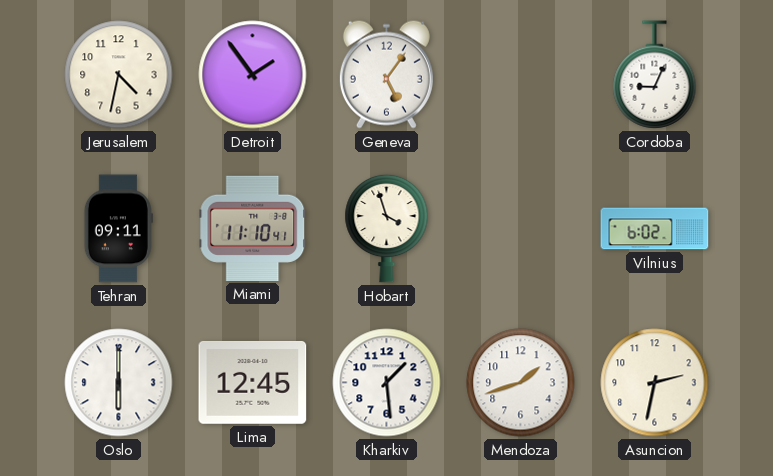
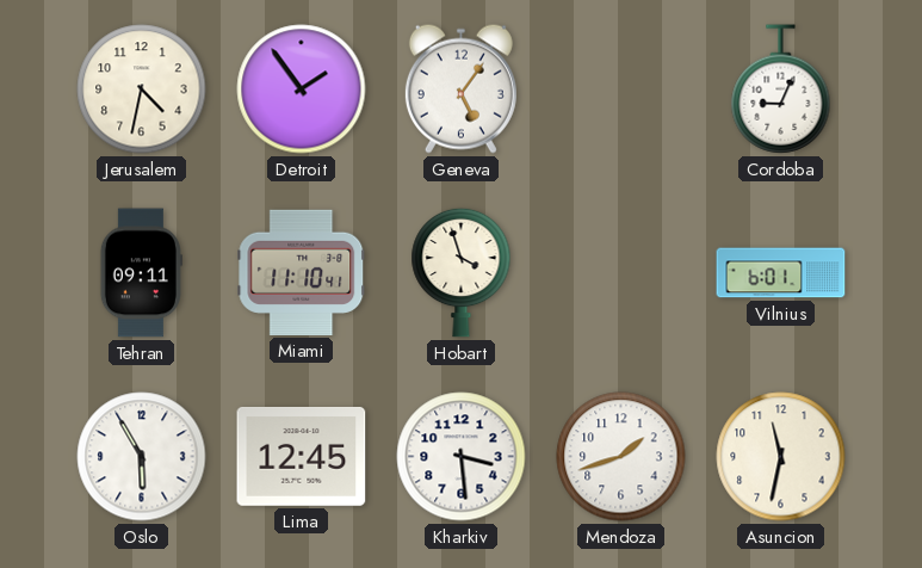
Vilnius: 6:02 -> 6:01 (781, 273)
Oslo: 6:00 -> 5:55 (142, 457)
Kharkiv: 1:29 -> 3:29 (462, 457)
Asuncion: 2:32 -> 11:32 (781, 457)
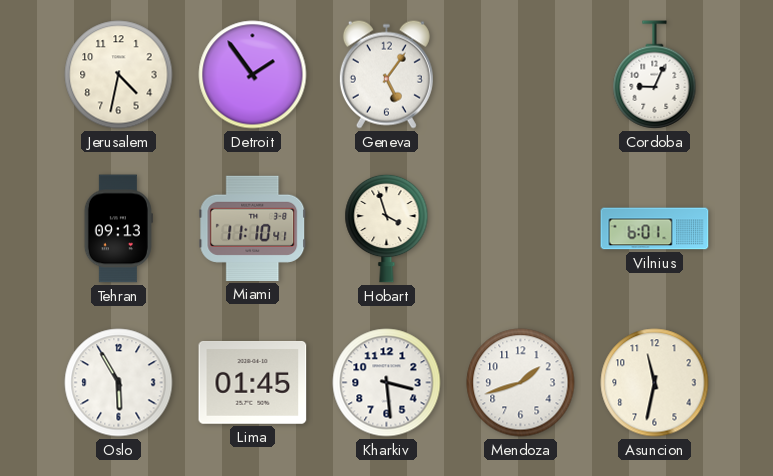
Tehran: 09:11 -> 09:13 (118, 229)
Lima: 12:45 -> 01:45 (253, 382)
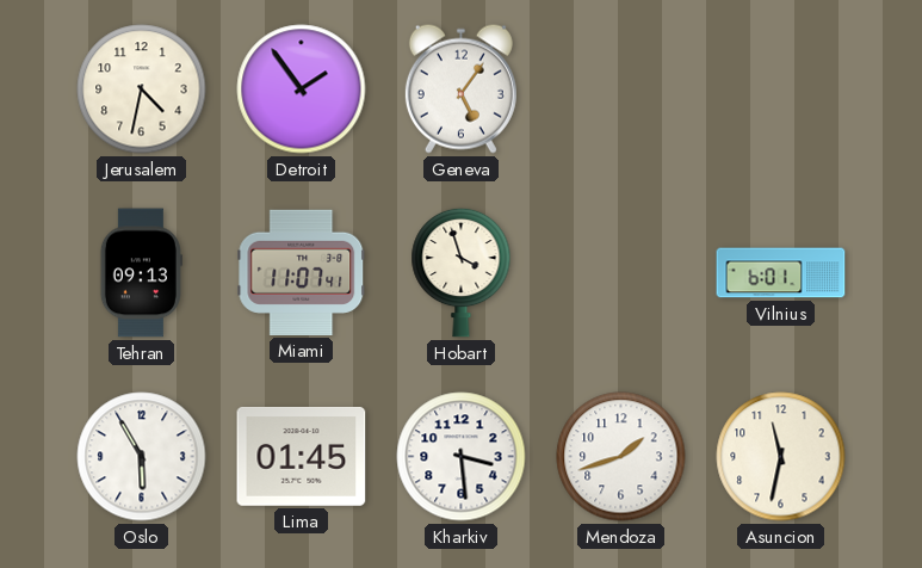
Cordoba: 9:04 -> none (655, 75)
Miami: 11:10 -> 11:07 (302, 272)
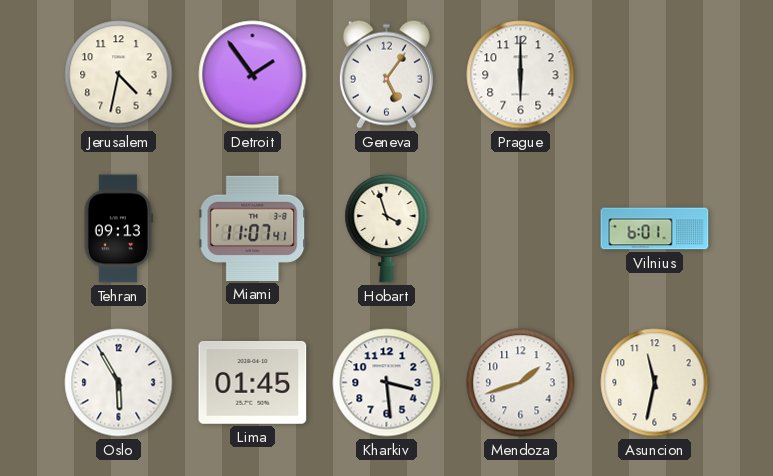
Prague: none -> 6:00 (521, 75)
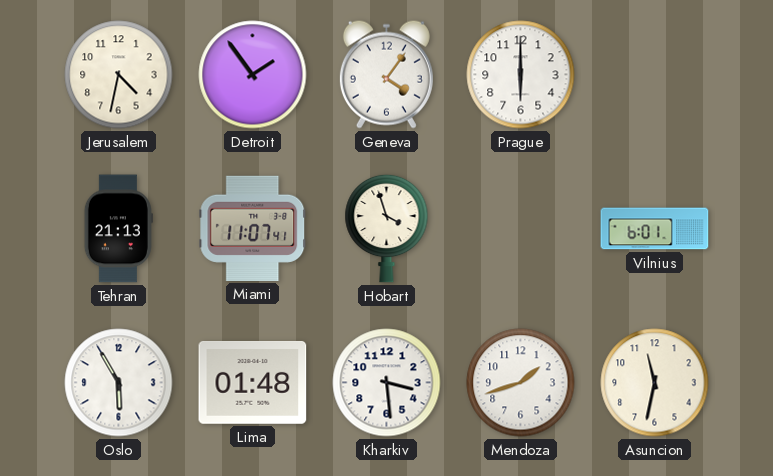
Geneva: 5:06 -> 4:06 (386, 74)
Tehran: 09:13 -> 21:13 (118, 229)
Lima: 01:45 -> 01:48 (253, 382)
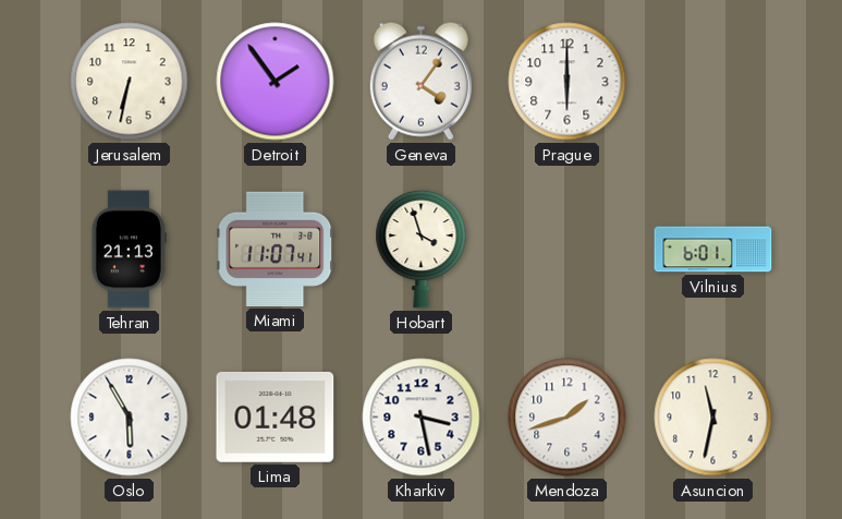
Jerusalem: 4:32 -> 6:32 (130, 82)
Kharkiv: 3:29 -> 3:28 (422, 418)
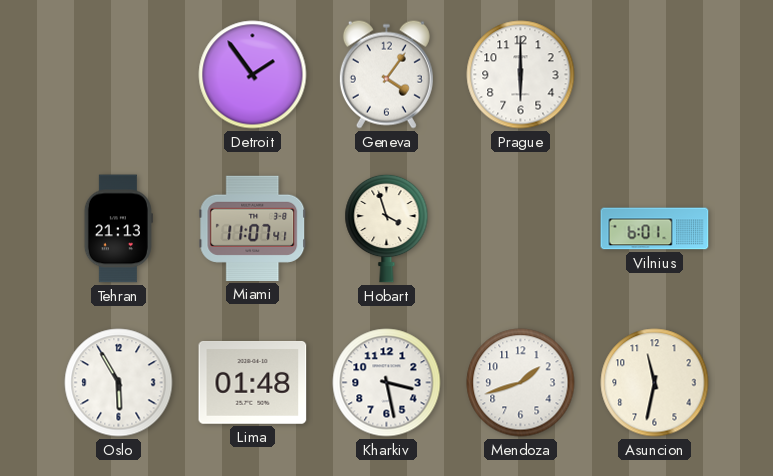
Jerusalem: 6:32 -> none (130, 82)
